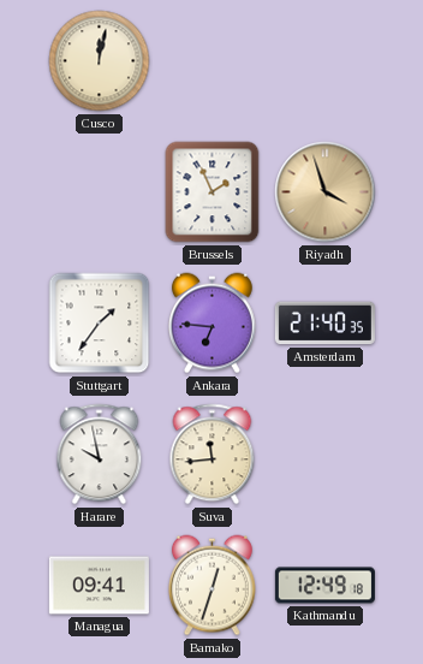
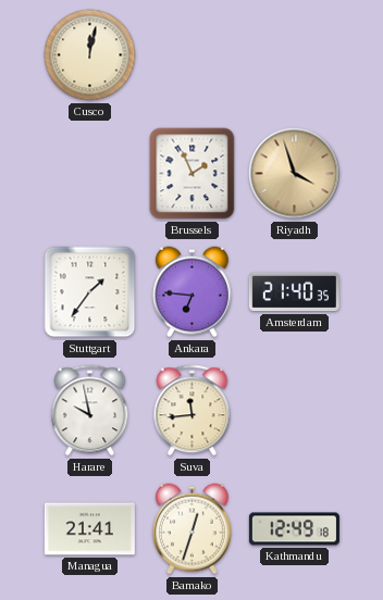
Managua: 09:41 -> 21:41 (89, 529)
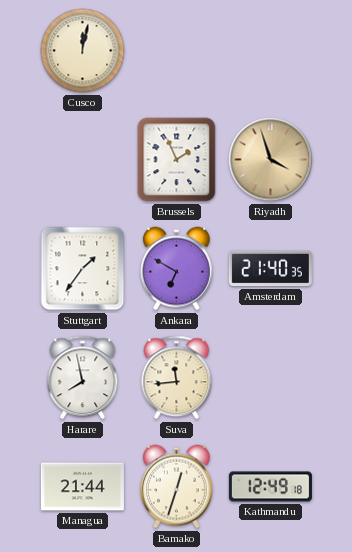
Ankara: 6:46 -> 6:50 (177, 269)
Harare: 9:58 -> 7:58 (83, 378)
Managua: 21:41 -> 21:44 (82, 487)
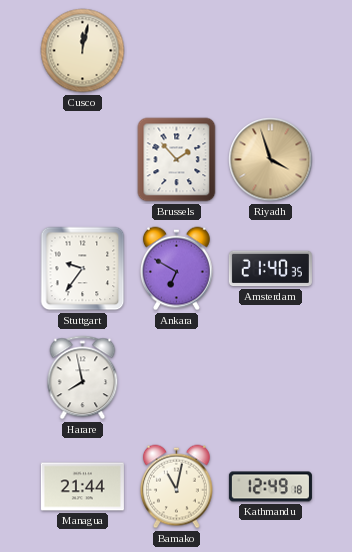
Brussels: 1:56 -> 1:53 (177, 160)
Stuttgart: 1:36 -> 9:36 (83, 269)
Suva: 11:44 -> none (177, 378)
Bamako: 12:33 -> 11:02 (177, 487)
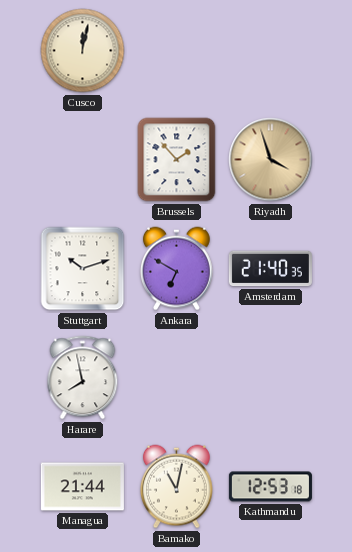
Stuttgart: 9:36 -> 10:12 (83, 269)
Kathmandu: 12:49 -> 12:53 (270, 487)
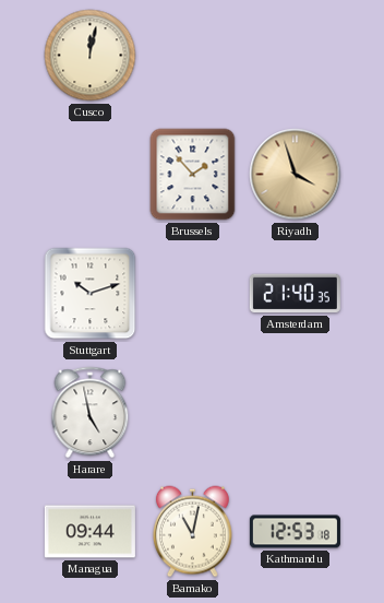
Ankara: 6:50 -> none (177, 269)
Harare: 7:58 -> 4:58 (91, 413)
Managua: 21:44 -> 09:44 (89, 532)
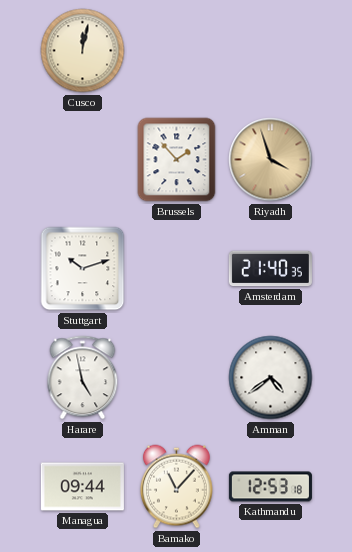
Amman: none -> 4:39 (271, 378)
Bamako: 11:02 -> 11:07 (177, 487)
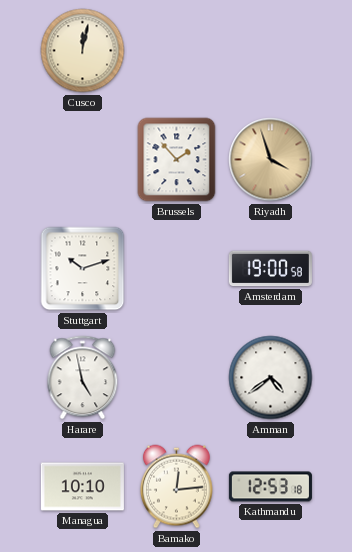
Amsterdam: 21:40 -> 19:00 (270, 269)
Managua: 09:44 -> 10:10 (82, 487)
Bamako: 11:07 -> 12:14 (177, 487)
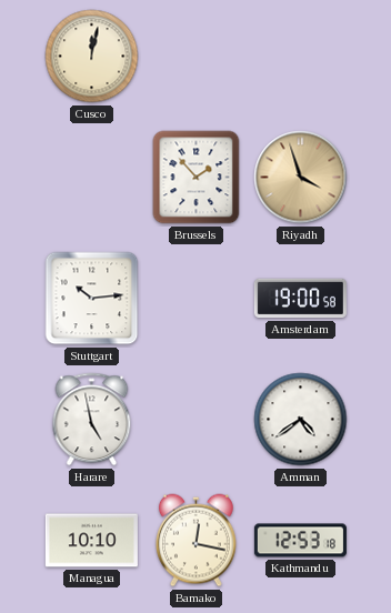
Stuttgart: 10:12 -> 10:14 (92, 299)
Bamako: 12:14 -> 12:17 (197, 541)
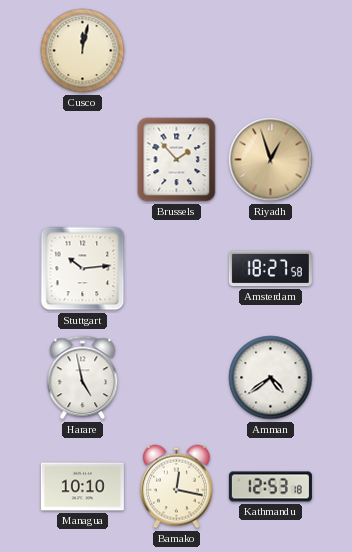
Riyadh: 3:57 -> 12:57 (271, 160)
Amsterdam: 19:00 -> 18:27 (270, 269)
